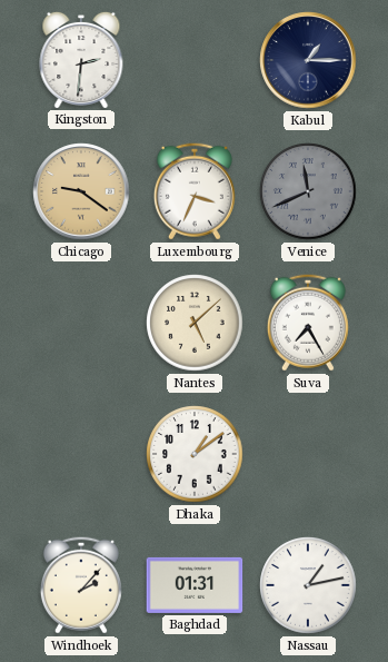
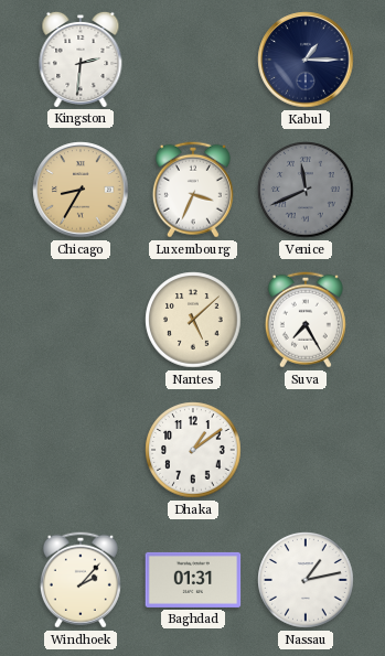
Chicago: 9:21 -> 8:35 (81, 190)
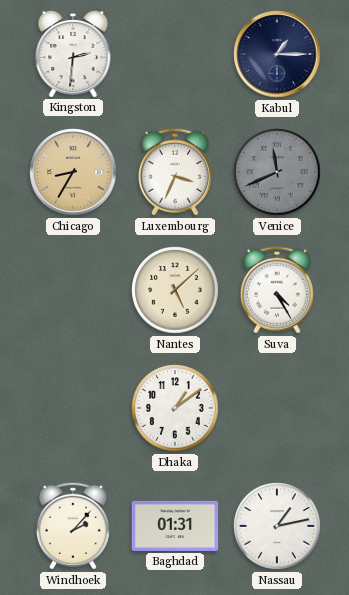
Suva: 7:25 -> 4:25 (277, 290)
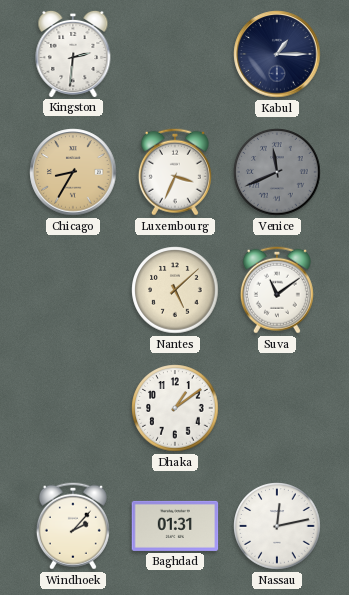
Suva: 4:25 -> 11:09 (277, 290)
Nassau: 1:13 -> 12:13 (277, 526)
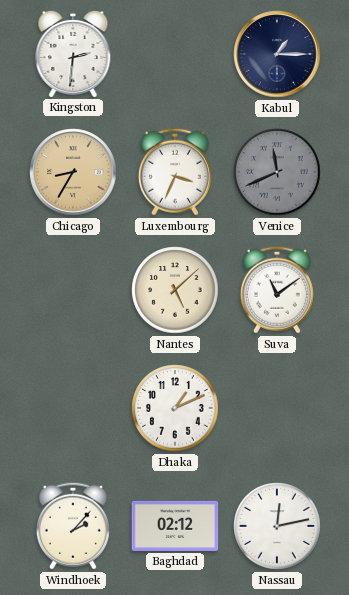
Dhaka: 1:09 -> 1:11 (175, 408)
Baghdad: 01:31 -> 02:12 (175, 526)
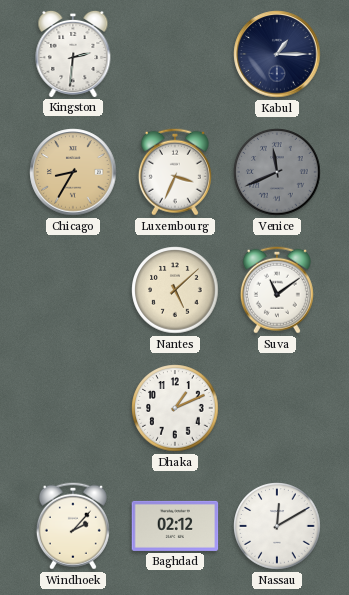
Nassau: 12:13 -> 12:10 (277, 526)
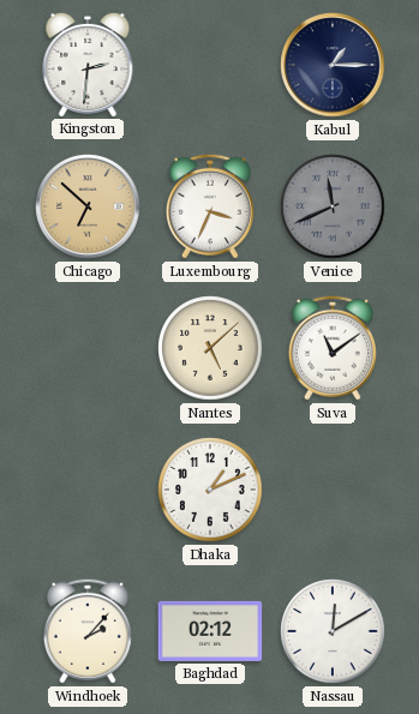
Chicago: 8:35 -> 6:52 (88, 206)
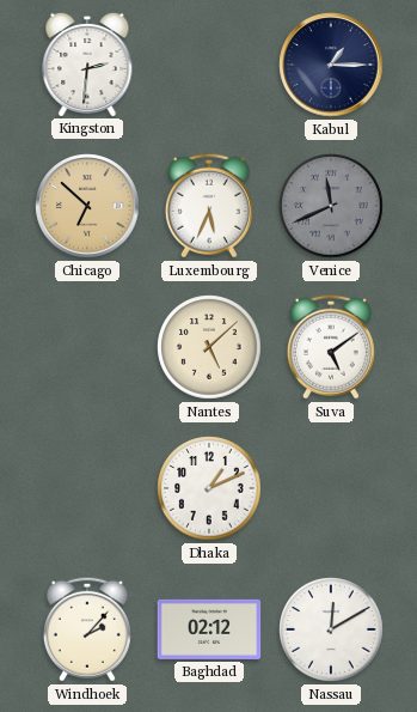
Luxembourg: 3:34 -> 5:34 (209, 206)
Suva: 11:09 -> 5:09 (331, 347)
